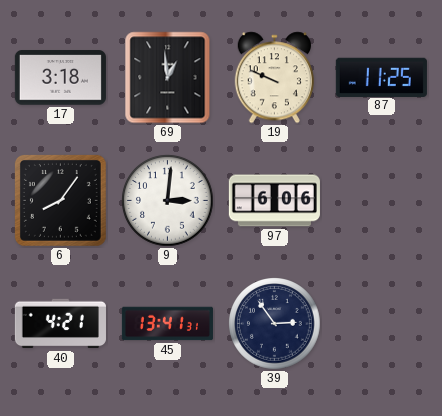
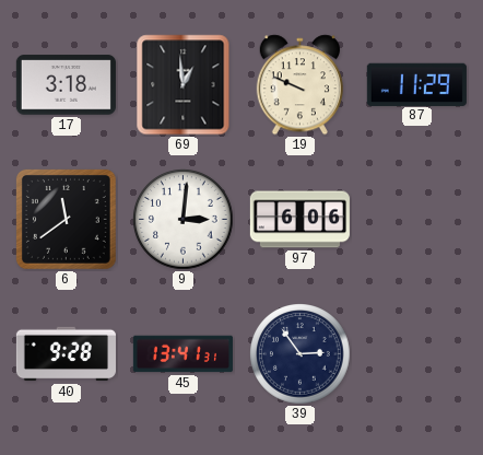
87: 11:25 -> 11:29 (416, 84)
6: 8:06 -> 11:39 (66, 219)
40: 4:21 -> 9:28 (66, 354)
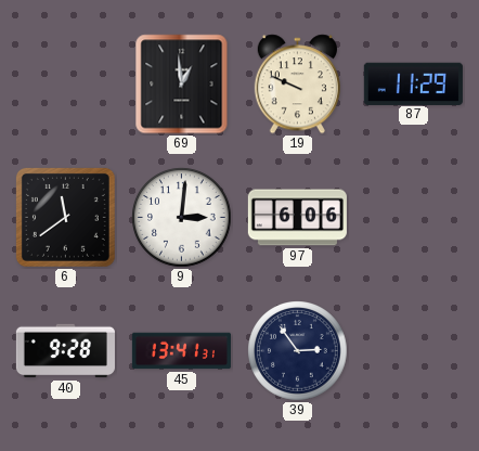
17: 3:18 -> none (66, 85)
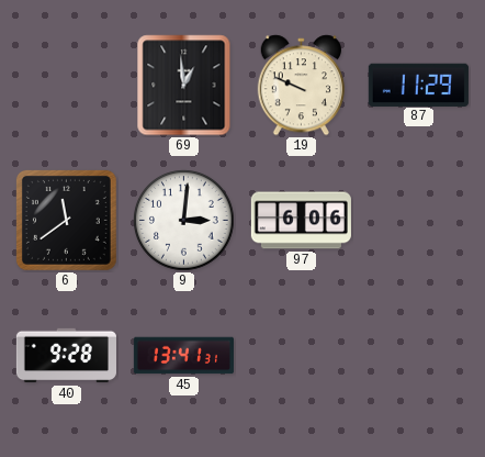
39: 2:54 -> none (298, 351)
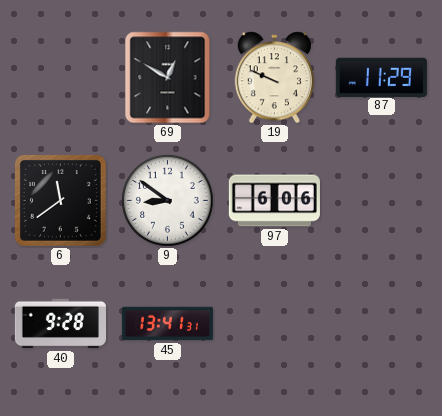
69: 12:59 -> 12:50 (168, 78)
9: 3:01 -> 8:51 (168, 201)
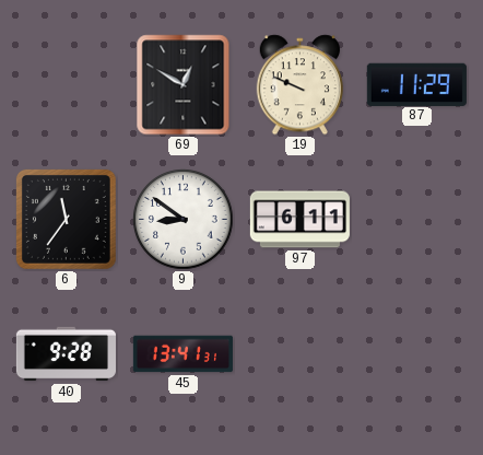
6: 11:39 -> 11:36 (66, 219)
97: 6:06 -> 6:11 (299, 220)
